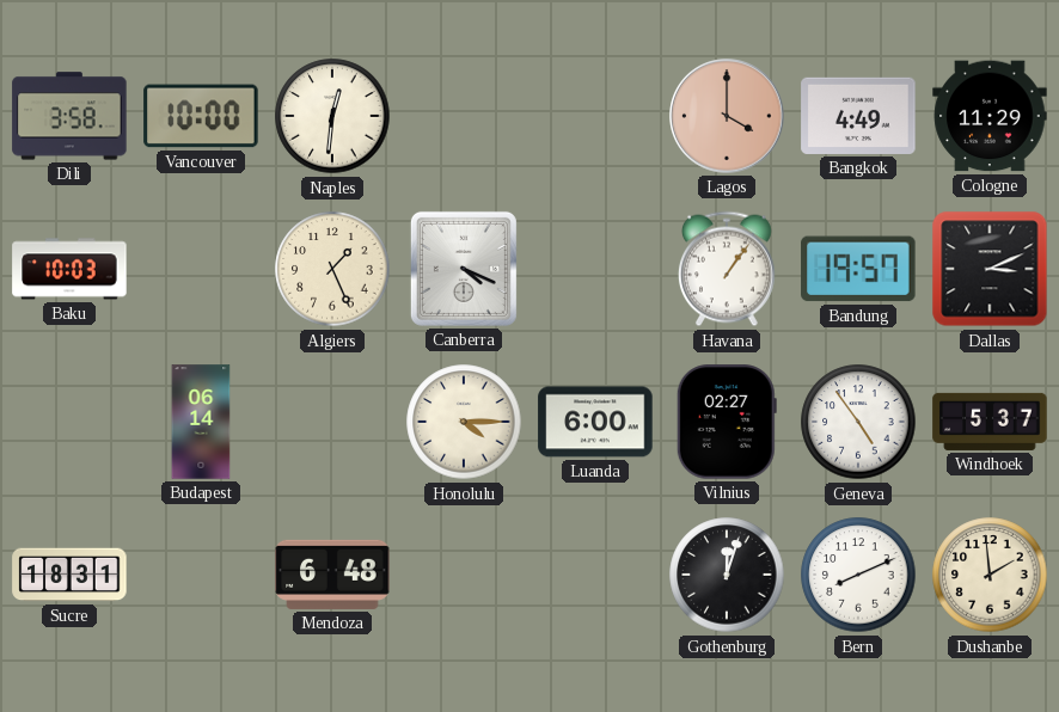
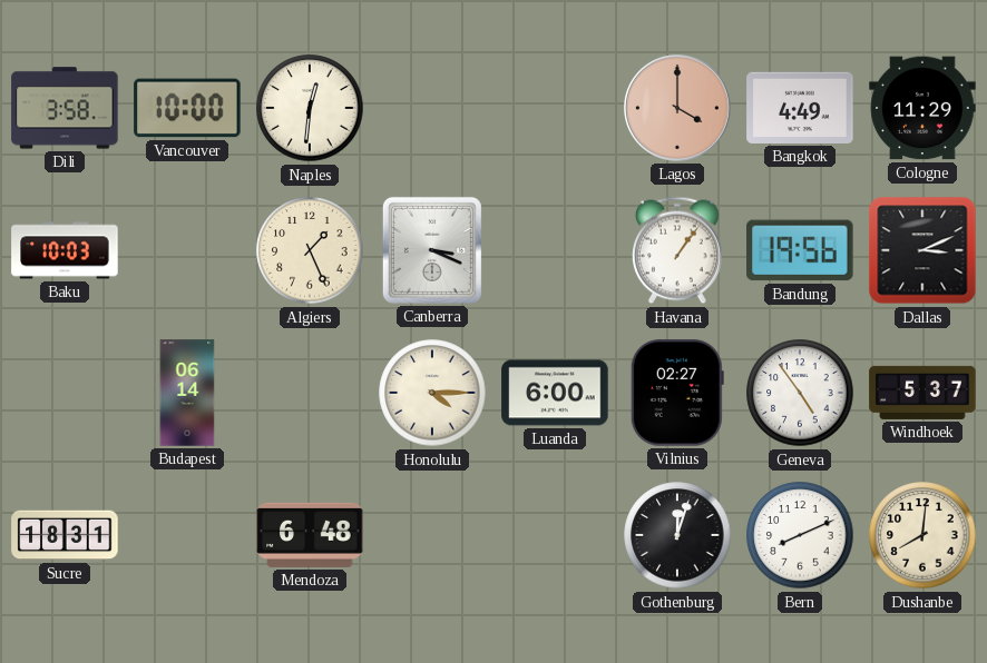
Canberra: 4:19 -> 3:19 (432, 250)
Bandung: 19:57 -> 19:56 (800, 250)
Dushanbe: 1:59 -> 8:01 (922, 535)
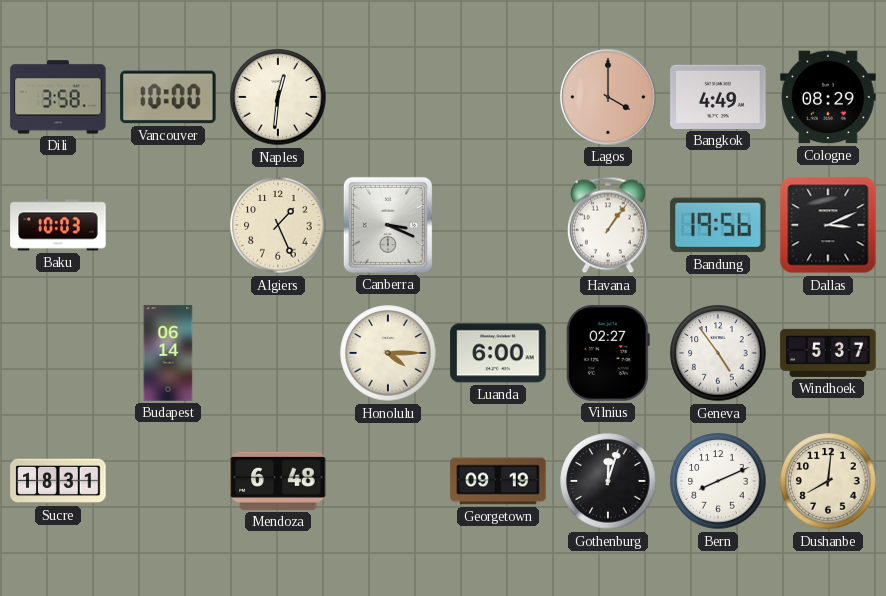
Cologne: 11:29 -> 08:29 (828, 97)
Georgetown: none -> 09:19 (498, 481)
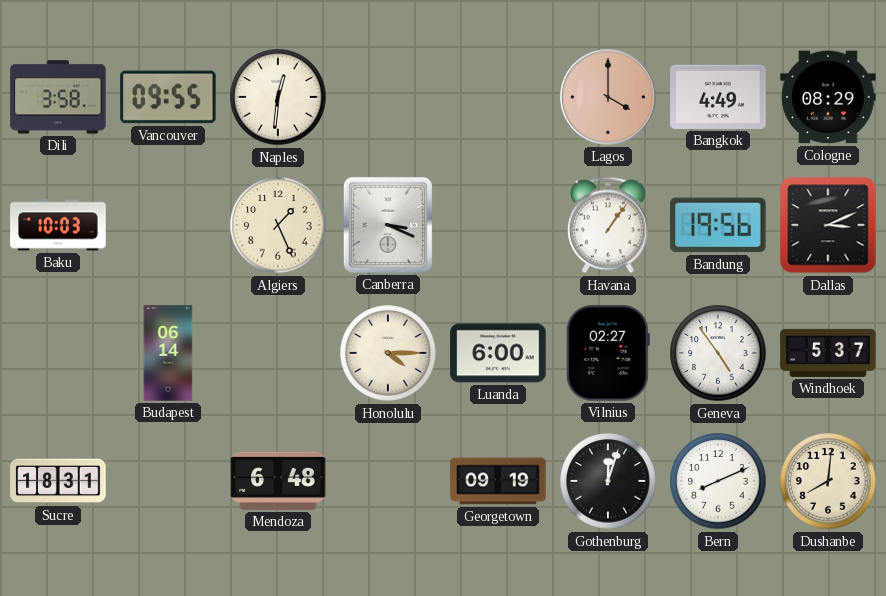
Vancouver: 10:00 -> 09:55 (168, 97)
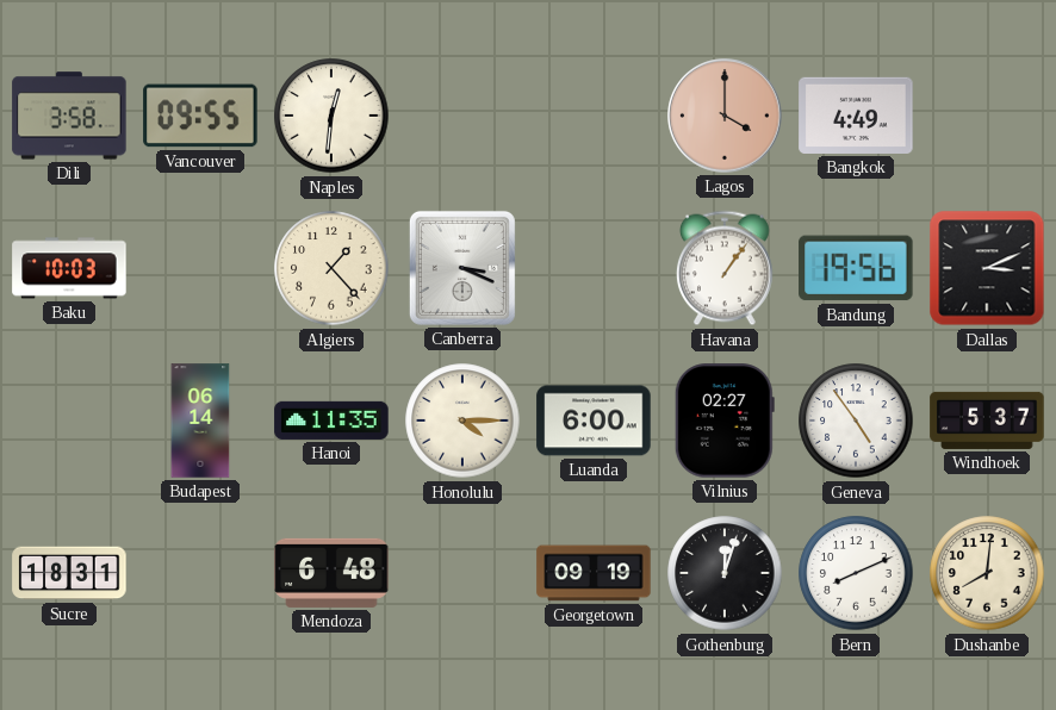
Cologne: 08:29 -> none (828, 97)
Algiers: 1:26 -> 1:23 (331, 268)
Hanoi: none -> 11:35 (331, 421)
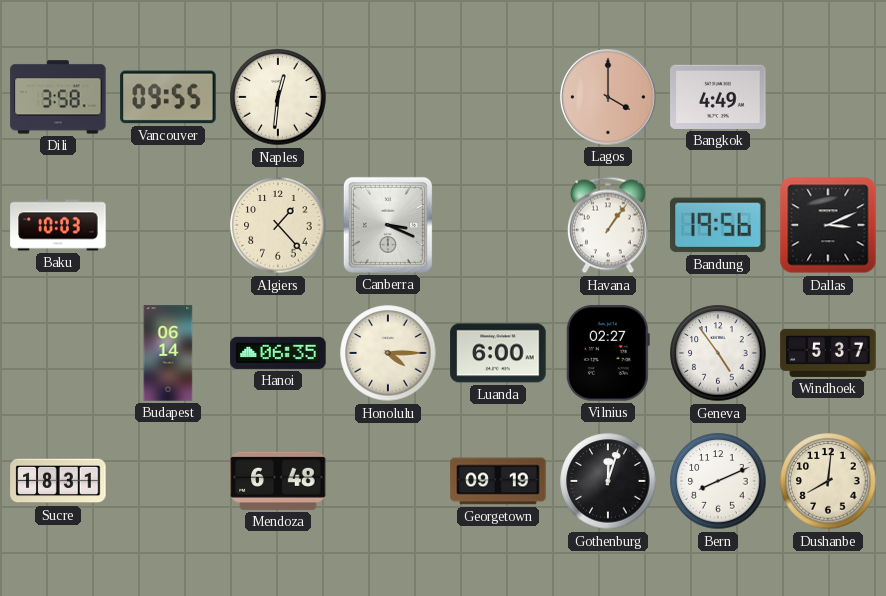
Hanoi: 11:35 -> 06:35 (278, 353)
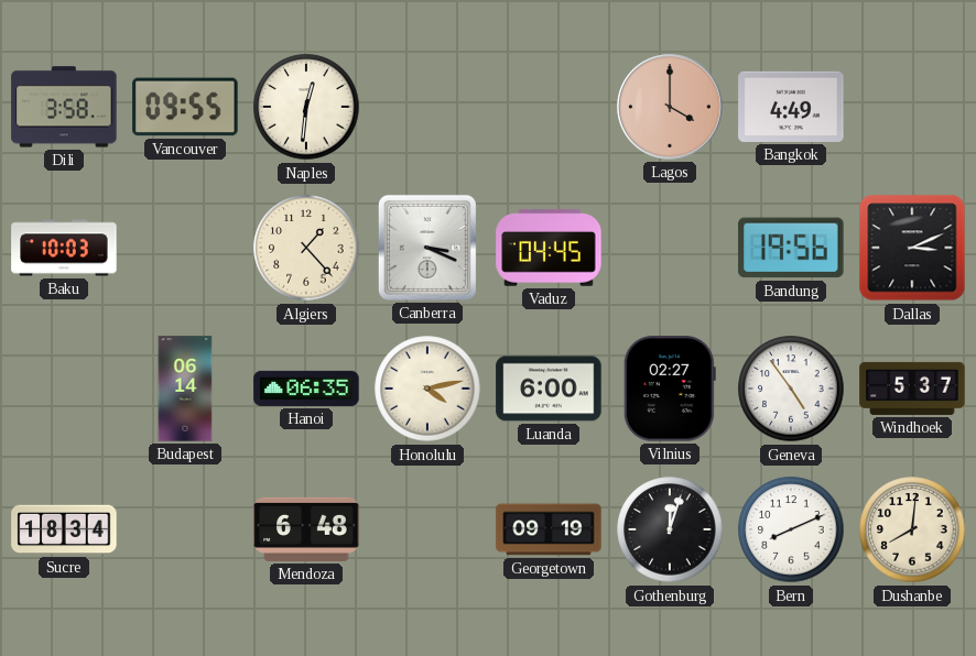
Vaduz: none -> 04:45 (549, 248)
Havana: 1:06 -> none (608, 225)
Honolulu: 4:15 -> 4:13 (427, 389)
Sucre: 18:31 -> 18:34 (64, 529)
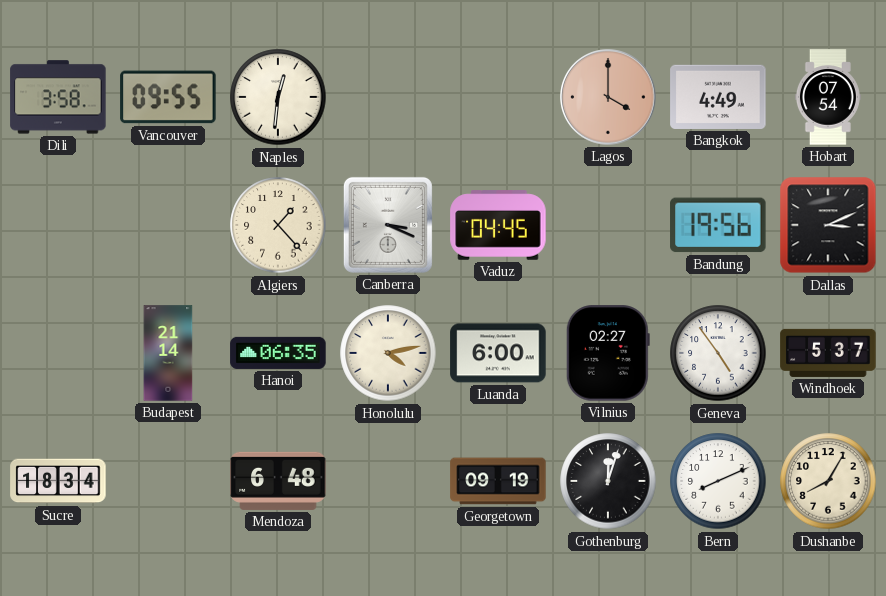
Hobart: none -> 07:54 (828, 97)
Baku: 10:03 -> none (64, 248)
Budapest: 06:14 -> 21:14 (168, 353)
Dushanbe: 8:01 -> 8:05 (828, 481)
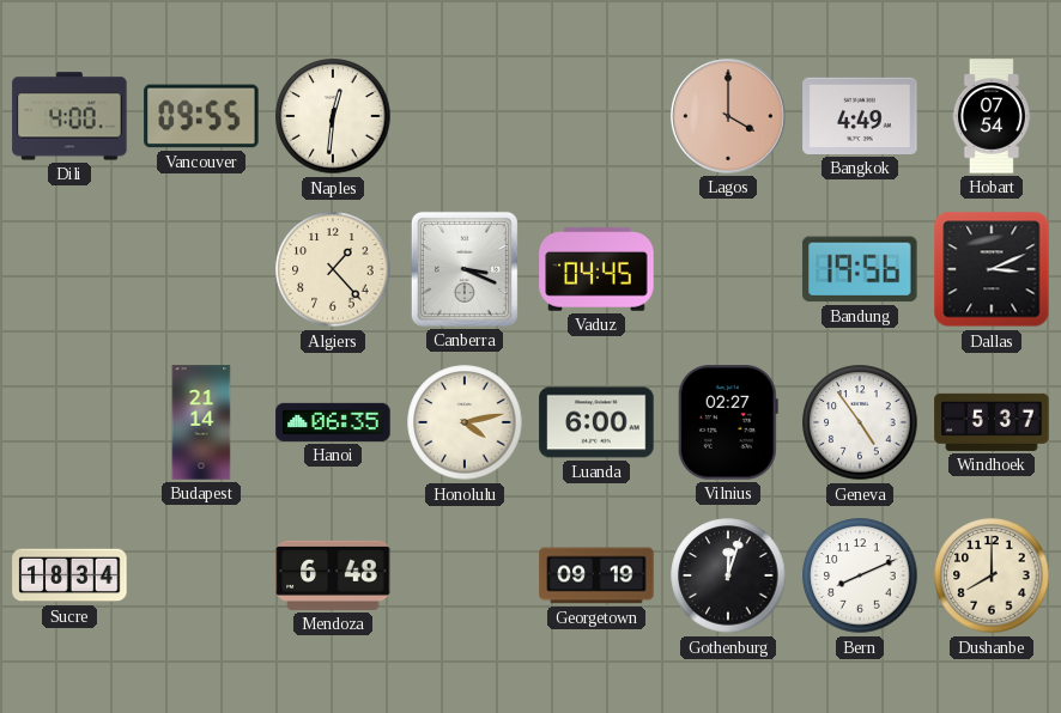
Dili: 3:58 -> 4:00 (69, 116)
Dushanbe: 8:05 -> 8:00 (992, 575)
